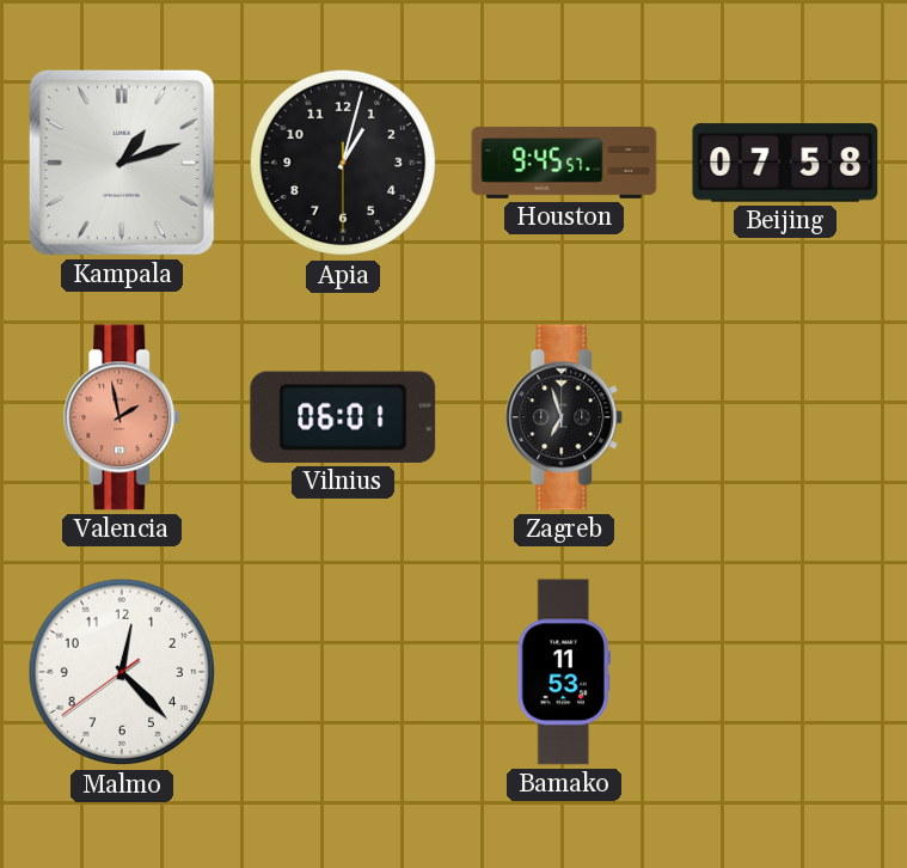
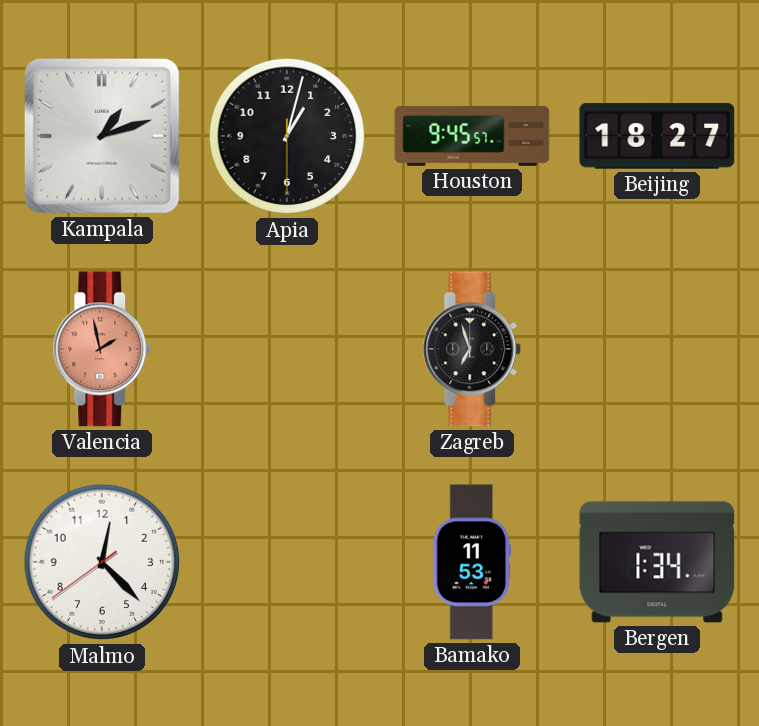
Beijing: 07:58 -> 18:27 (657, 136)
Vilnius: 06:01 -> none (343, 417)
Bergen: none -> 1:34 (657, 562)
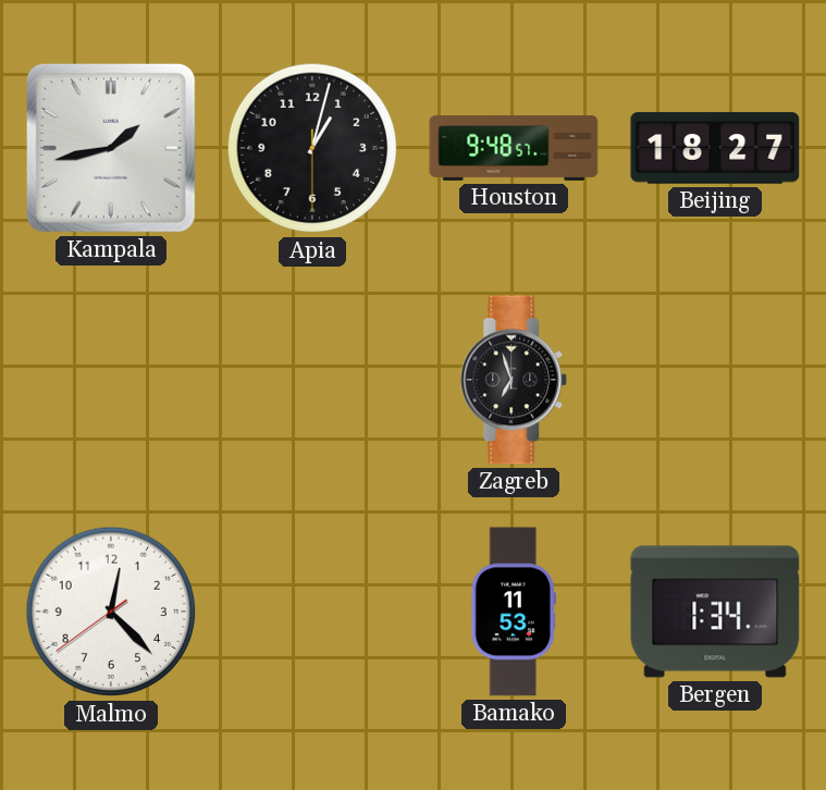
Kampala: 1:12 -> 1:43 (111, 148)
Houston: 9:45 -> 9:48 (514, 148)
Valencia: 1:58 -> none (102, 349)
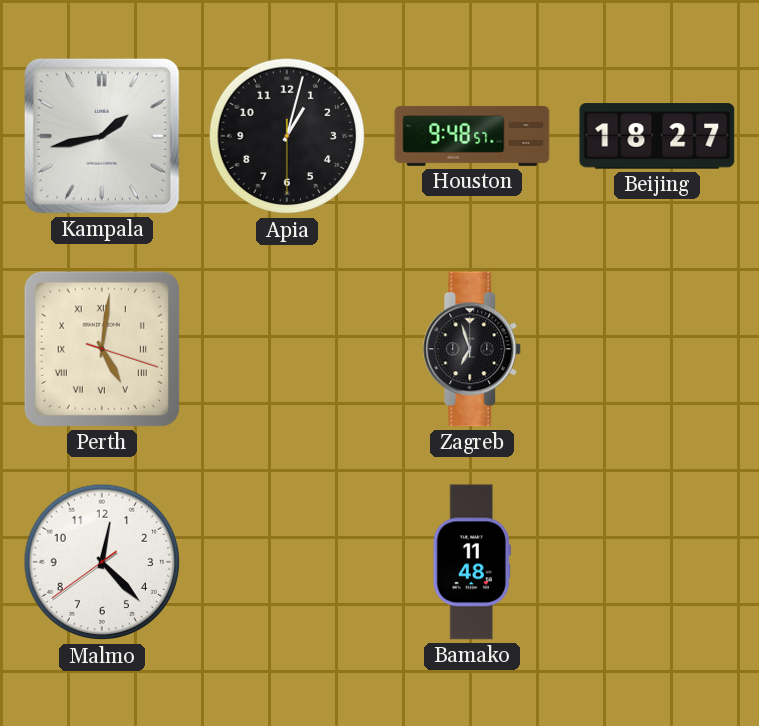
Perth: none -> 5:01 (102, 349)
Bamako: 11:53 -> 11:48 (472, 562)
Bergen: 1:34 -> none (715, 612)
